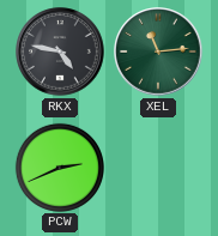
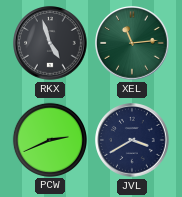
RKX: 4:47 -> 4:57 (50, 43)
JVL: none -> 3:40 (132, 140)
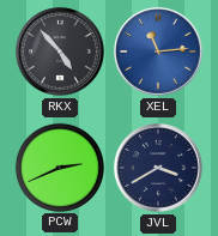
RKX: 4:57 -> 4:53 (60, 52)
XEL dial: green -> blue (158, 52)
